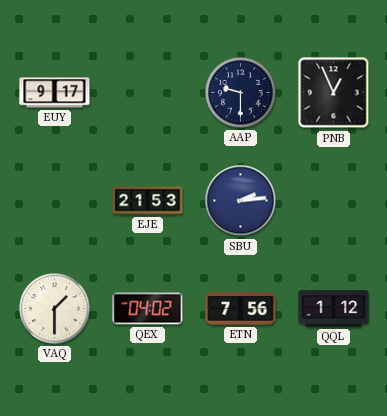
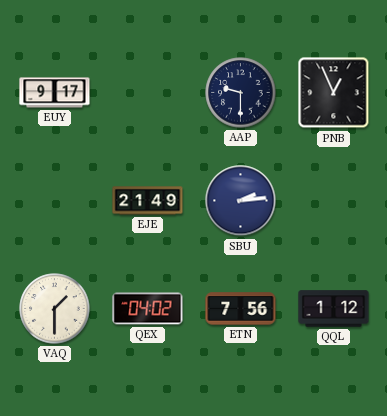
EJE: 21:53 -> 21:49 (148, 201)
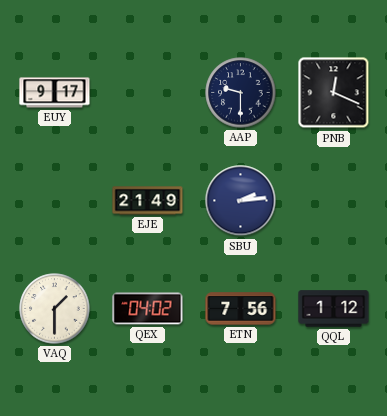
PNB: 12:56 -> 12:19 (334, 93)
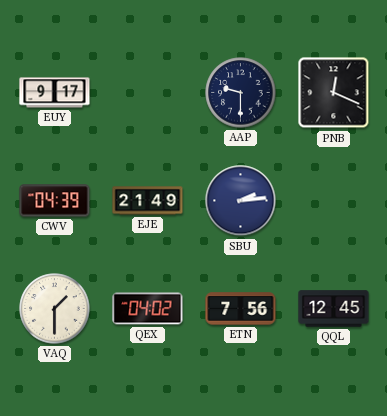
CWV: none -> 04:39 (55, 201)
QQL: 1:12 -> 12:45 (334, 309)
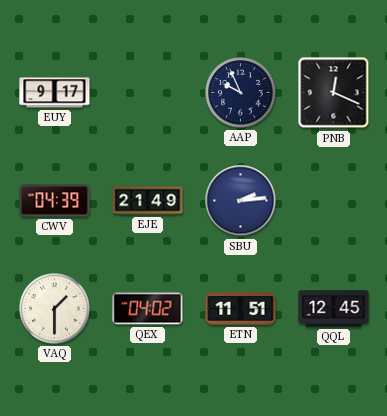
AAP: 9:30 -> 9:56 (241, 93)
ETN: 7:56 -> 11:51 (241, 309)
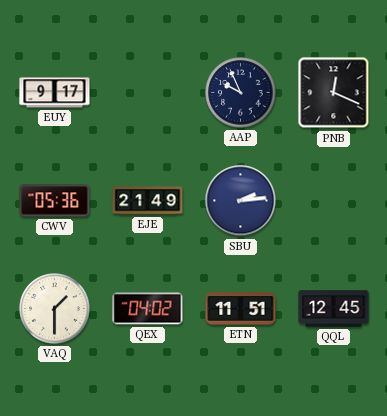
CWV: 04:39 -> 05:36 (55, 201)
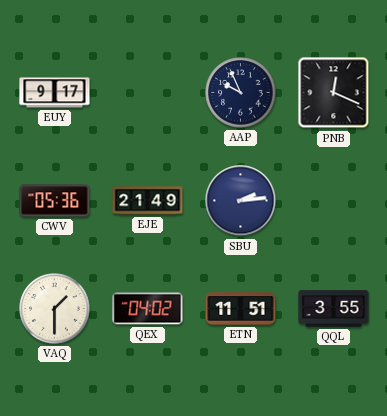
QQL: 12:45 -> 3:55 (334, 309)
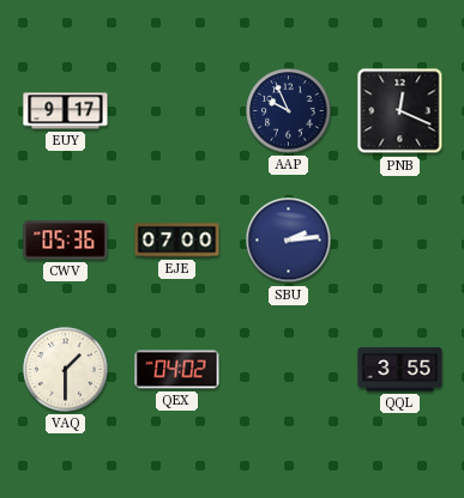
EJE: 21:49 -> 07:00 (177, 241)
ETN: 11:51 -> none (241, 309)
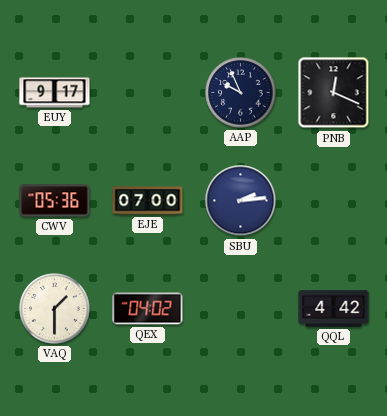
QQL: 3:55 -> 4:42 (334, 309)
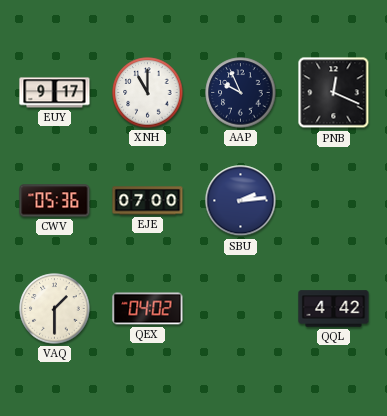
XNH: none -> 11:00 (148, 93)
